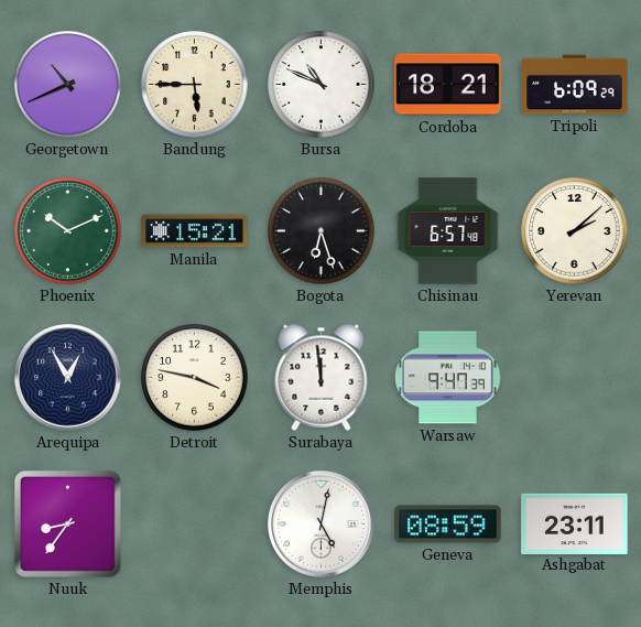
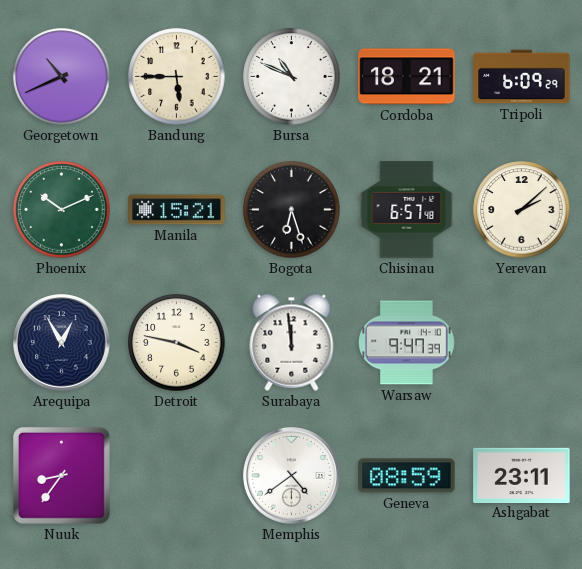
Memphis: 5:02 -> 4:39 (292, 476)
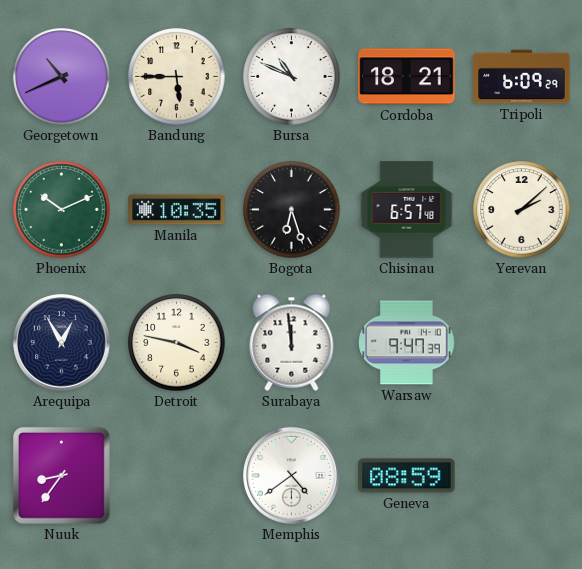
Manila: 15:21 -> 10:35 (177, 210)
Ashgabat: 23:11 -> none (522, 475)
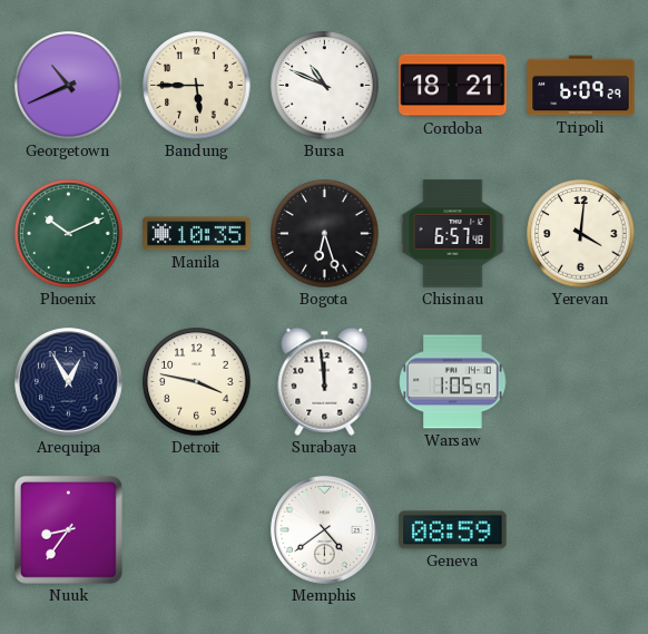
Yerevan: 2:08 -> 4:01 (581, 234)
Warsaw: 9:47 -> 1:05 (453, 382)
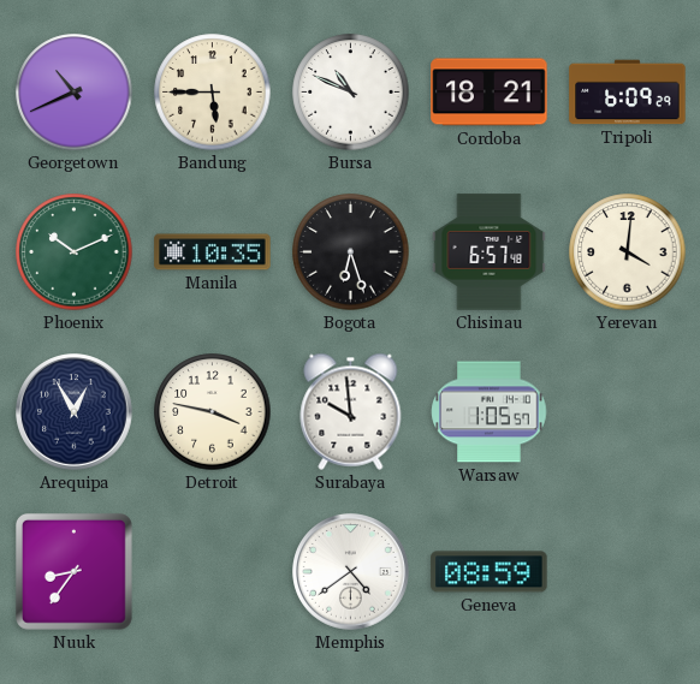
Surabaya: 11:59 -> 9:59 (351, 411)
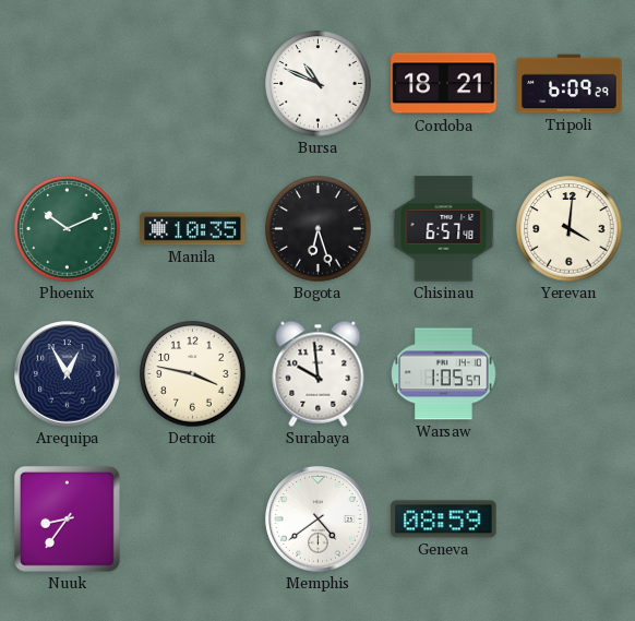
Georgetown: 10:41 -> none (75, 93)
Bandung: 5:45 -> none (213, 93)
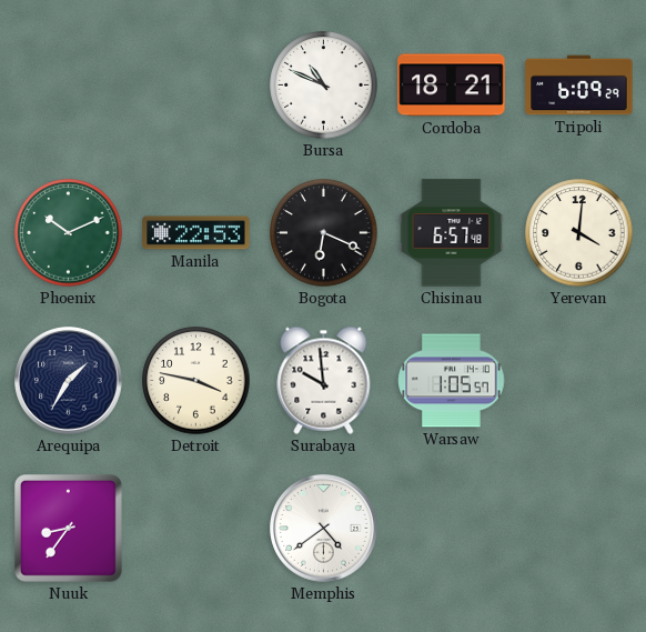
Manila: 10:35 -> 22:53 (196, 233)
Bogota: 6:27 -> 6:19 (324, 233)
Arequipa: 12:55 -> 1:35 (69, 381)
Geneva: 08:59 -> none (444, 520)
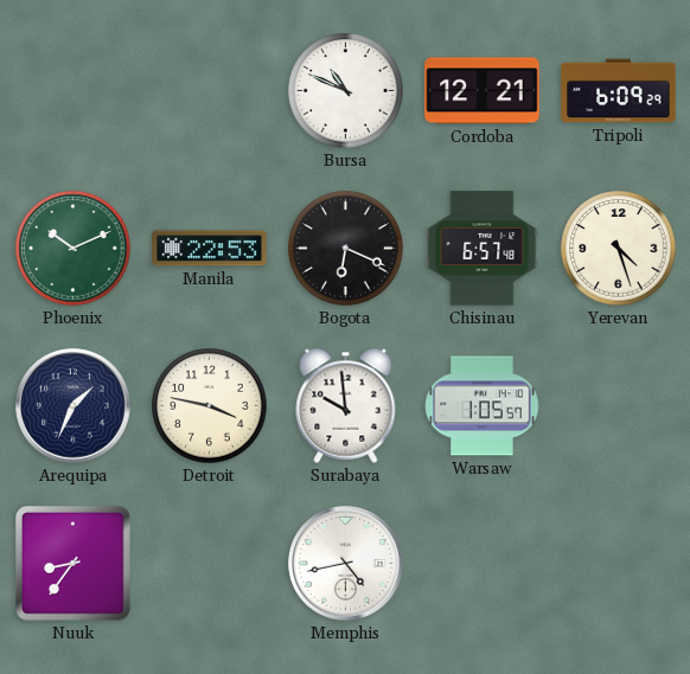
Cordoba: 18:21 -> 12:21 (483, 91)
Yerevan: 4:01 -> 4:27 (619, 249)
Arequipa: 1:35 -> 1:34 (74, 406)
Memphis: 4:39 -> 4:43 (346, 564)
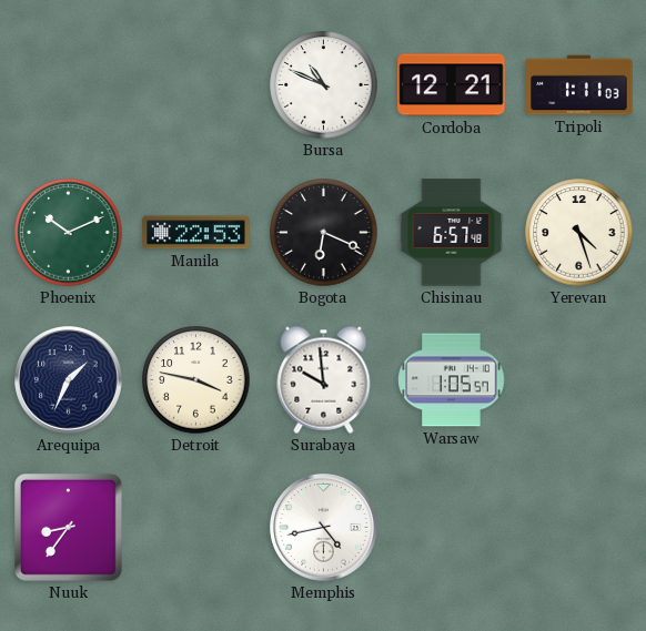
Tripoli: 6:09 -> 1:11 (579, 85)
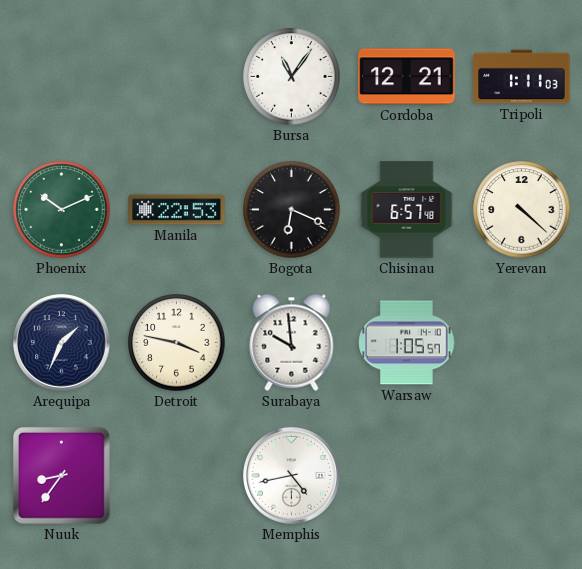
Bursa: 10:49 -> 11:06 (292, 77)
Yerevan: 4:27 -> 4:22 (522, 210)
